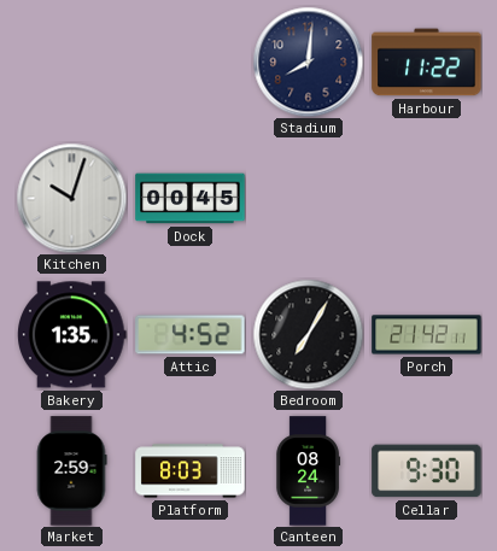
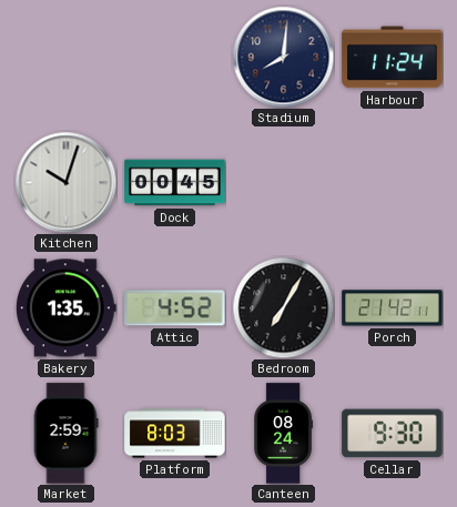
Harbour: 11:22 -> 11:24 (393, 58)
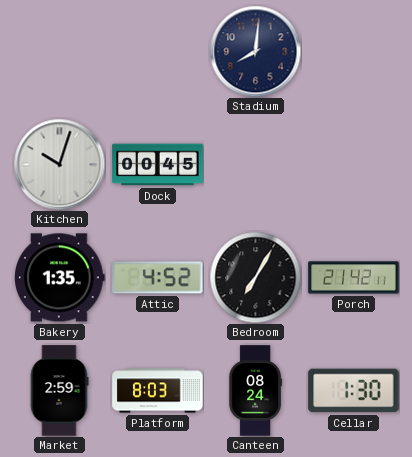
Harbour: 11:24 -> none (393, 58)
Cellar: 9:30 -> 1:30 (354, 391)
